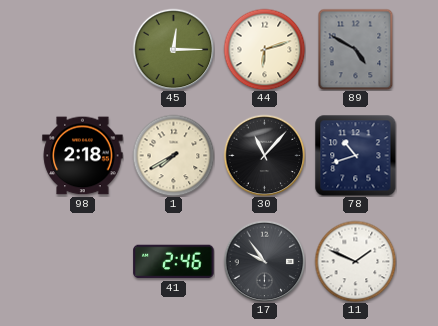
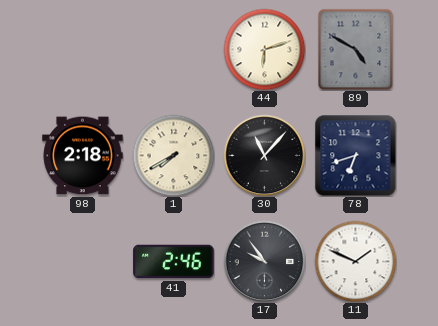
45: 12:15 -> none (173, 49)
78: 10:42 -> 6:42 (355, 155)
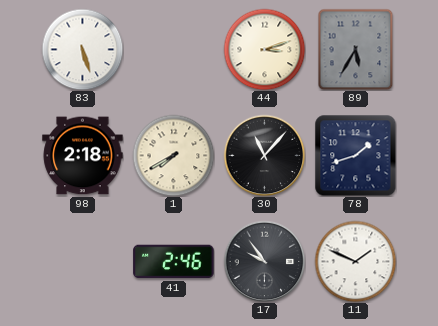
83: none -> 5:27 (82, 49)
44: 6:12 -> 3:12 (264, 49)
89: 4:50 -> 5:35 (356, 49)
78: 6:42 -> 1:42 (355, 155)
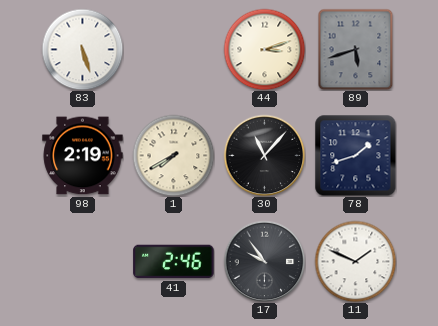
89: 5:35 -> 5:42 (356, 49)
98: 2:18 -> 2:19 (83, 156)
